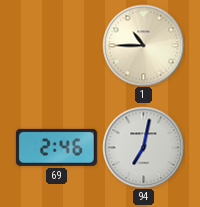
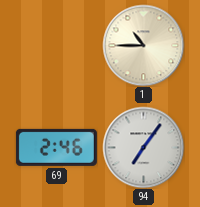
94: 7:02 -> 7:06 (143, 147)
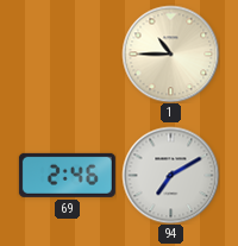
94: 7:06 -> 7:10 (170, 175)
